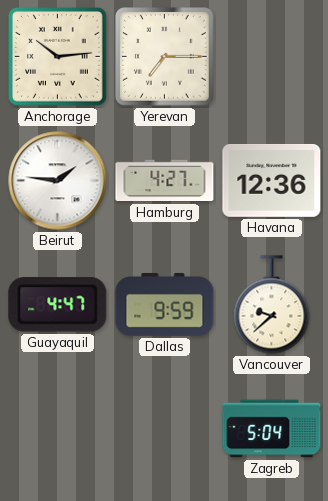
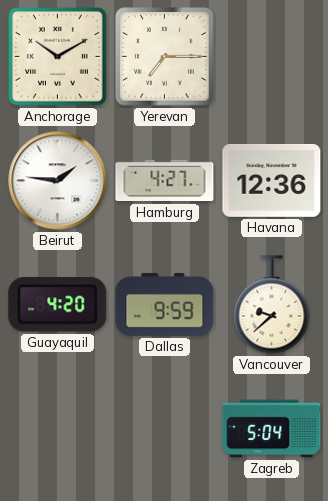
Anchorage: 10:14 -> 10:10 (58, 57)
Guayaquil: 4:47 -> 4:20 (58, 305)
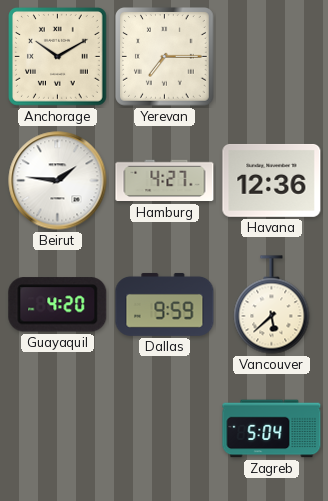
Vancouver: 9:38 -> 5:38 (272, 305)
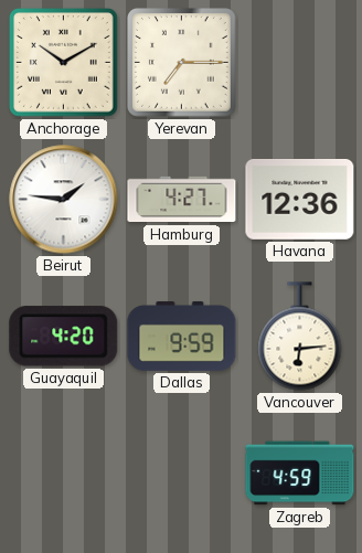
Vancouver: 5:38 -> 6:14 (300, 337)
Zagreb: 5:04 -> 4:59 (300, 474)
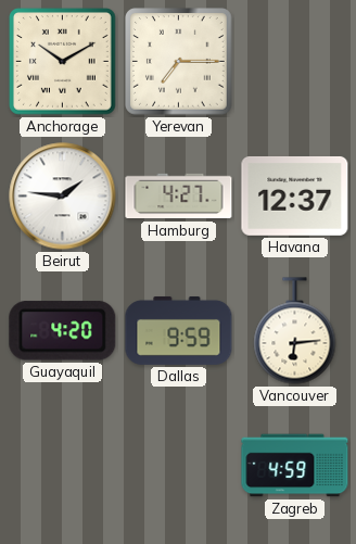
Havana: 12:36 -> 12:37 (295, 195)
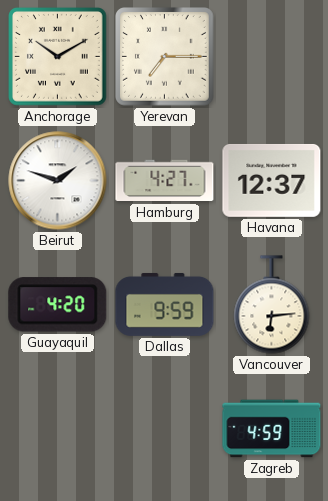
Beirut: 1:46 -> 1:48 (58, 181)
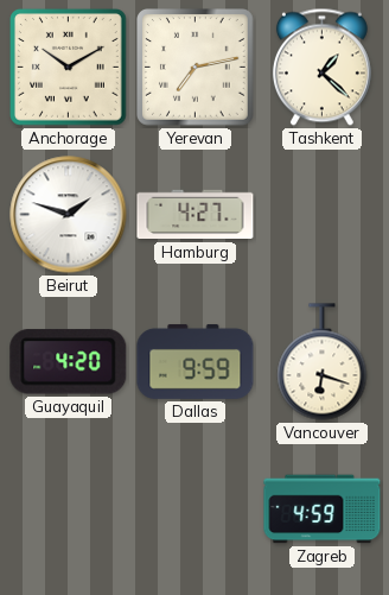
Yerevan: 7:15 -> 7:13 (196, 68)
Tashkent: none -> 1:22 (321, 68)
Havana: 12:37 -> none (272, 180)
Vancouver: 6:14 -> 6:18 (323, 362)
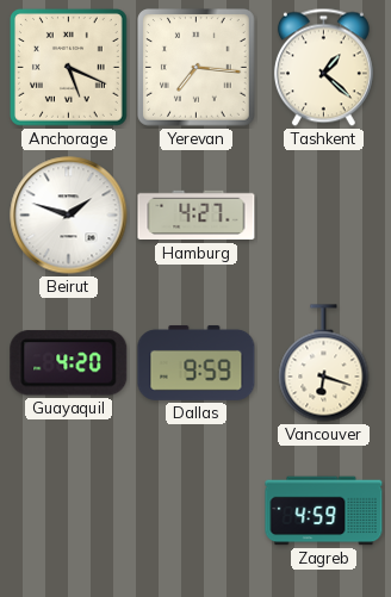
Anchorage: 10:10 -> 5:19 (69, 68)
Yerevan: 7:13 -> 7:16 (197, 68)
